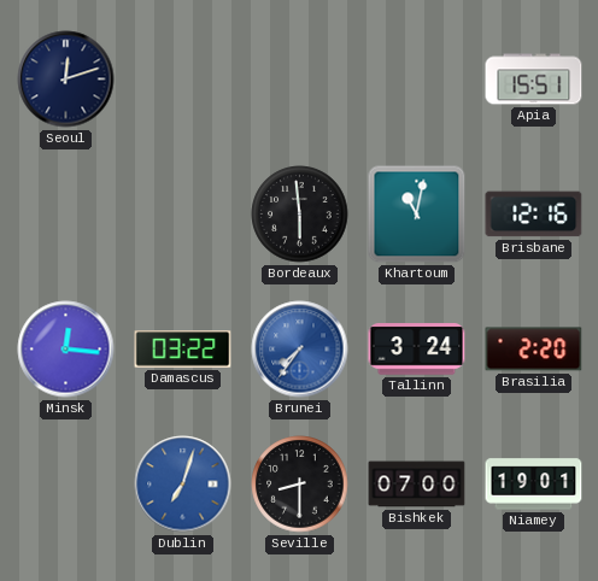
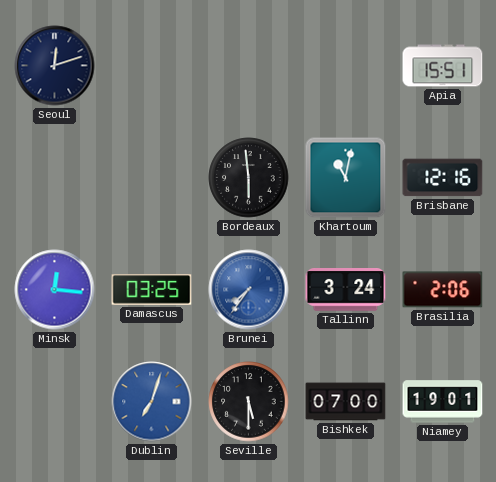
Damascus: 03:22 -> 03:25 (152, 290)
Brasilia: 2:20 -> 2:06 (443, 290)
Seville: 8:30 -> 5:30 (249, 402)
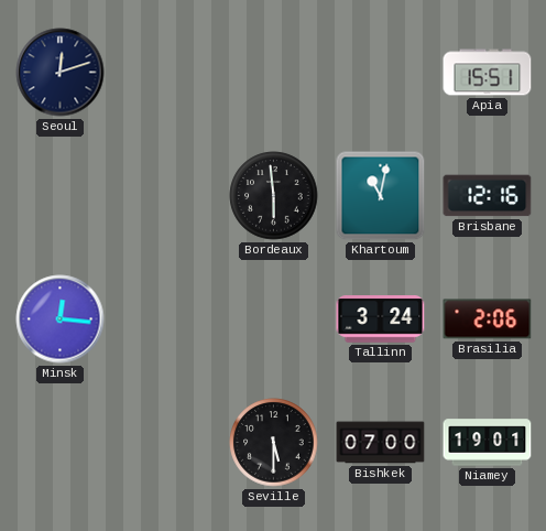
Damascus: 03:25 -> none (152, 290)
Brunei: 7:36 -> none (249, 290)
Dublin: 7:03 -> none (152, 402)
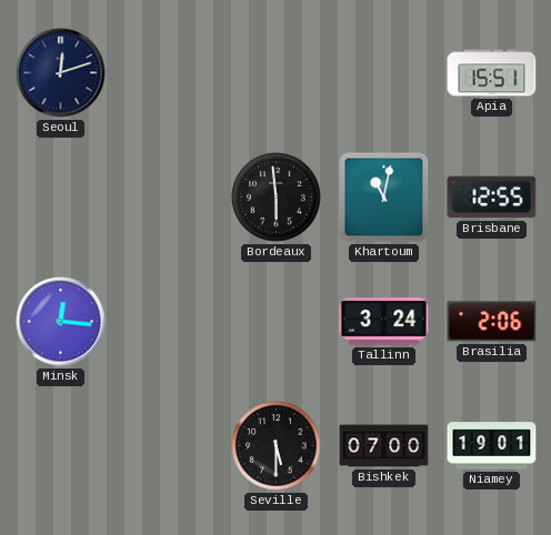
Brisbane: 12:16 -> 12:55 (492, 198)
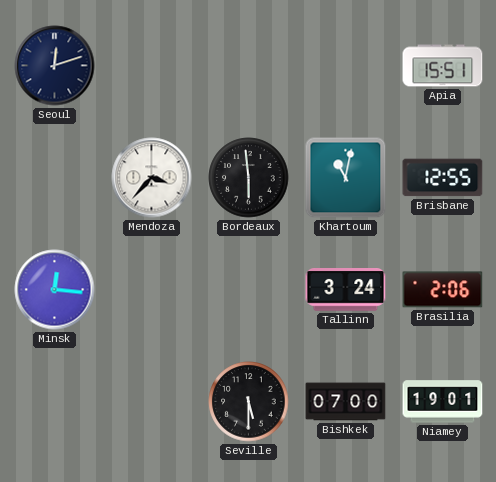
Mendoza: none -> 3:37 (152, 178)
